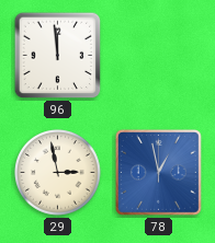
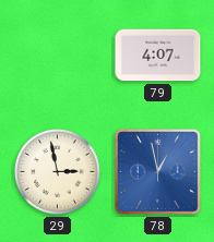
96: 11:59 -> none (58, 56)
79: none -> 4:07 (158, 56)
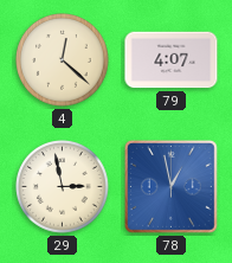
4: none -> 12:22 (63, 60)
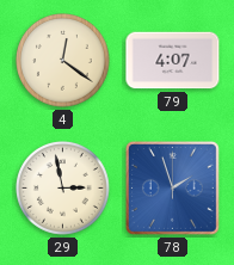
4: 12:22 -> 12:21 (63, 61)
78: 12:58 -> 1:57 (173, 189)
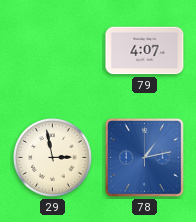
4: 12:21 -> none (63, 61)
78: 1:57 -> 1:13 (145, 158)
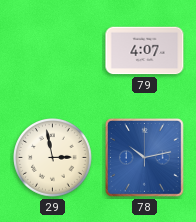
78: 1:13 -> 10:13 (145, 158)
